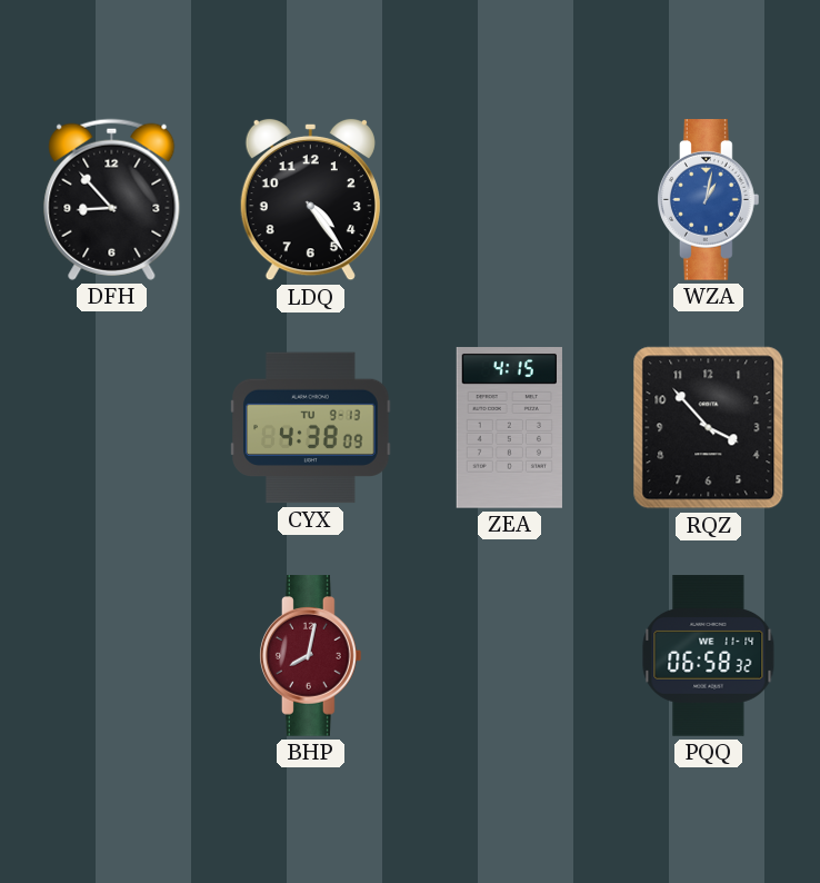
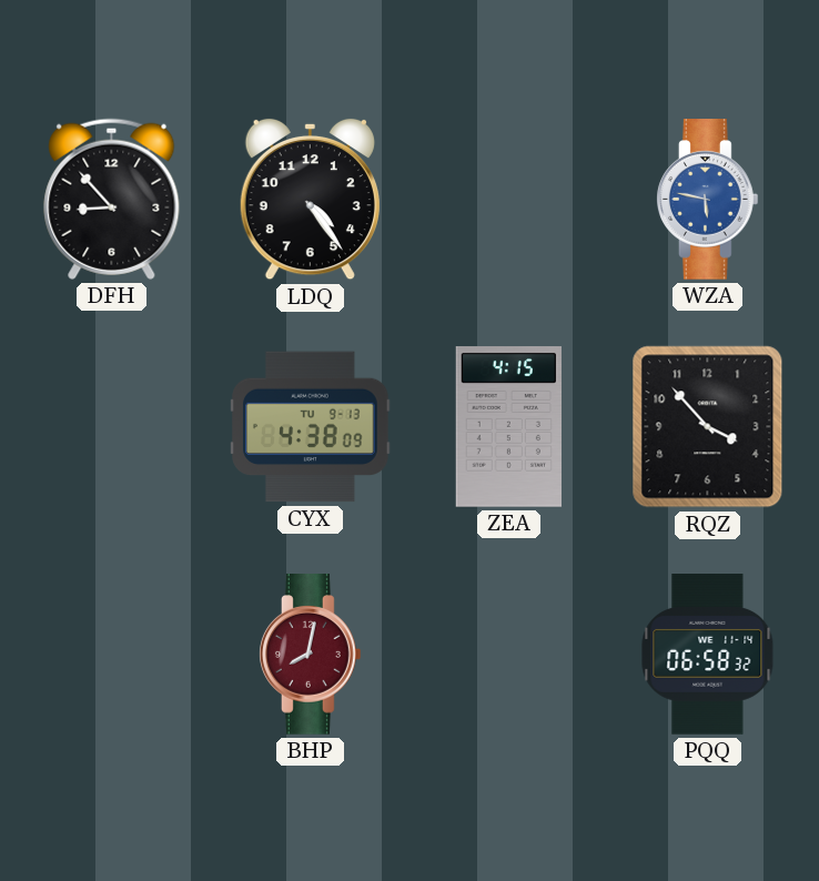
WZA: 1:02 -> 5:47 (708, 200)
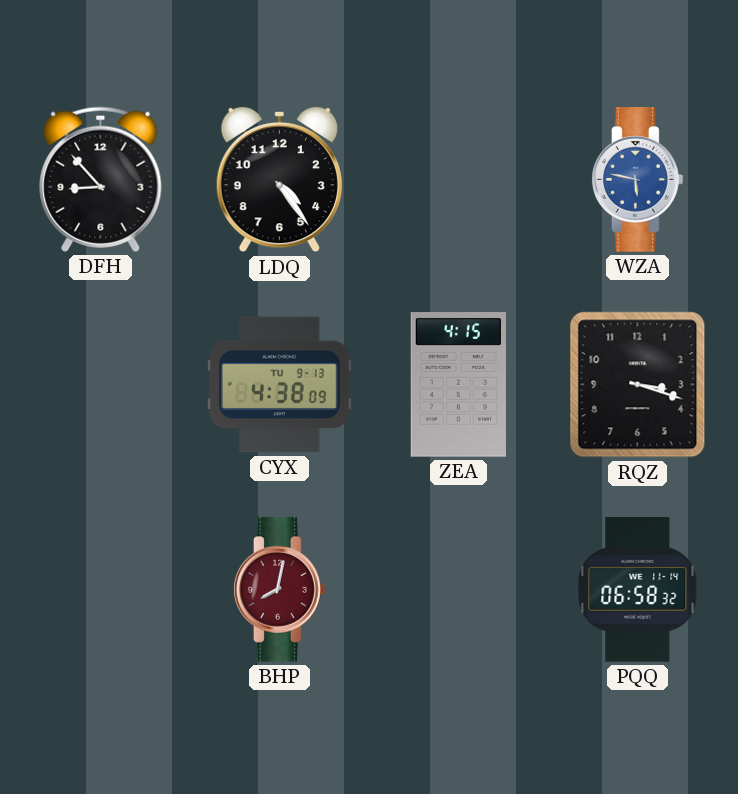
RQZ: 3:53 -> 3:18 (638, 385)
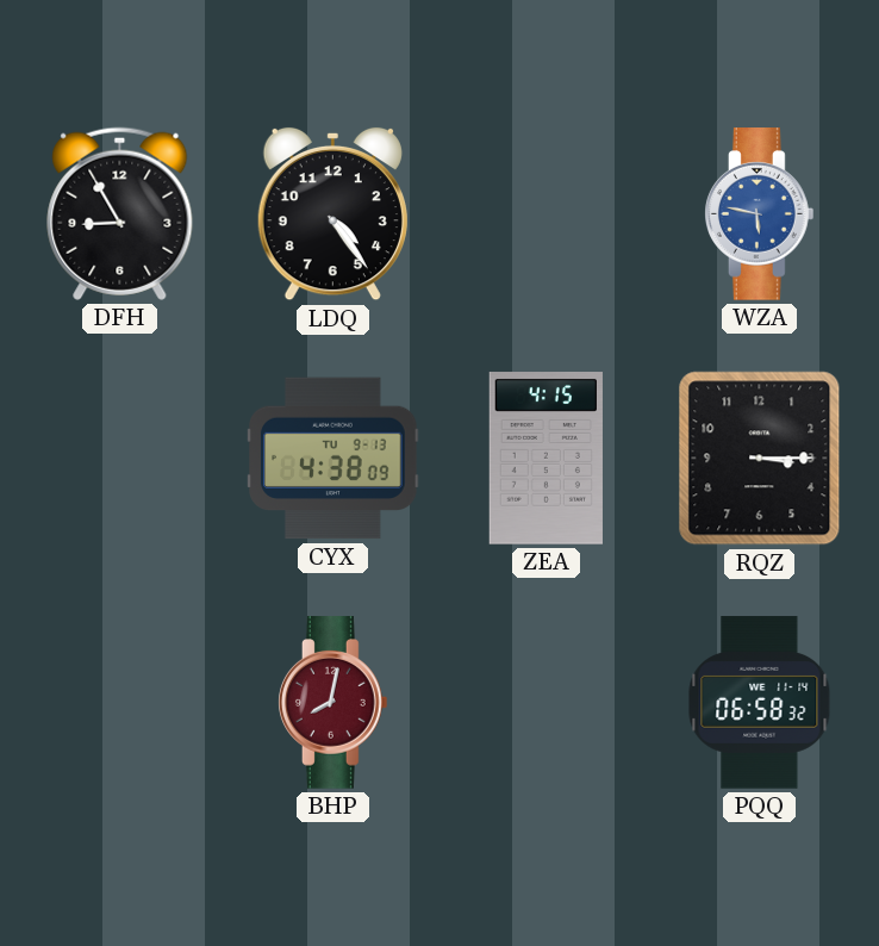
DFH: 8:53 -> 8:55 (120, 213)
RQZ: 3:18 -> 3:15 (760, 459)
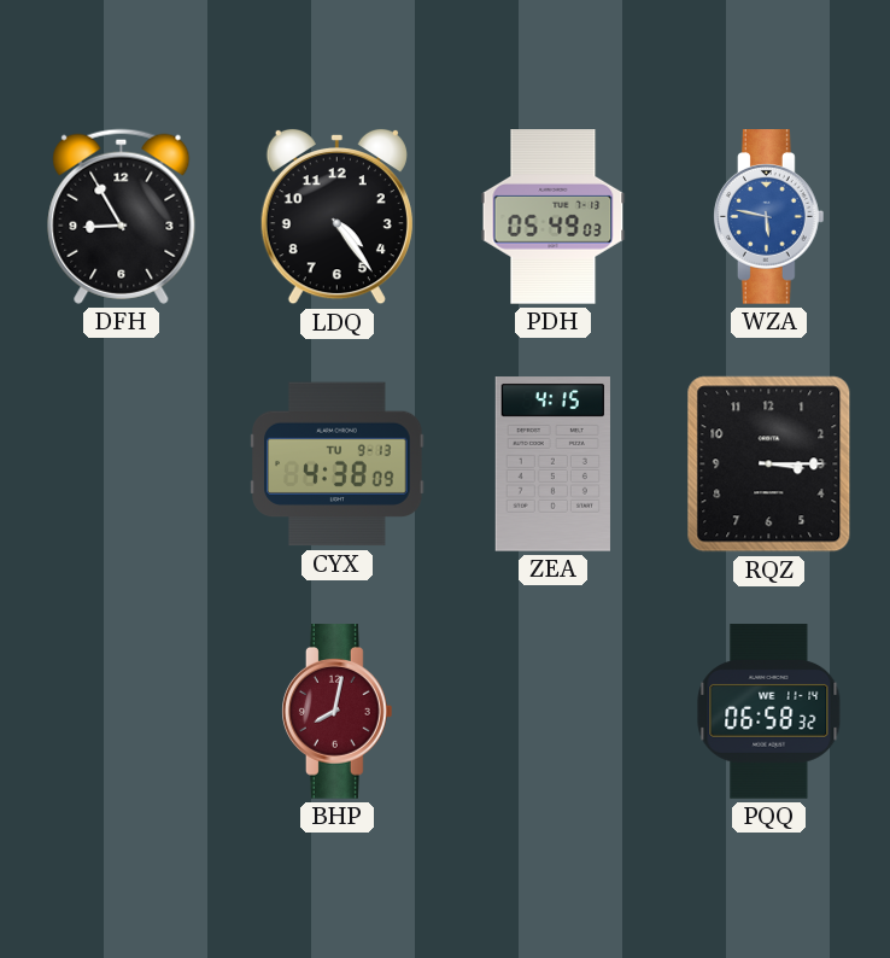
PDH: none -> 05:49 (554, 217)
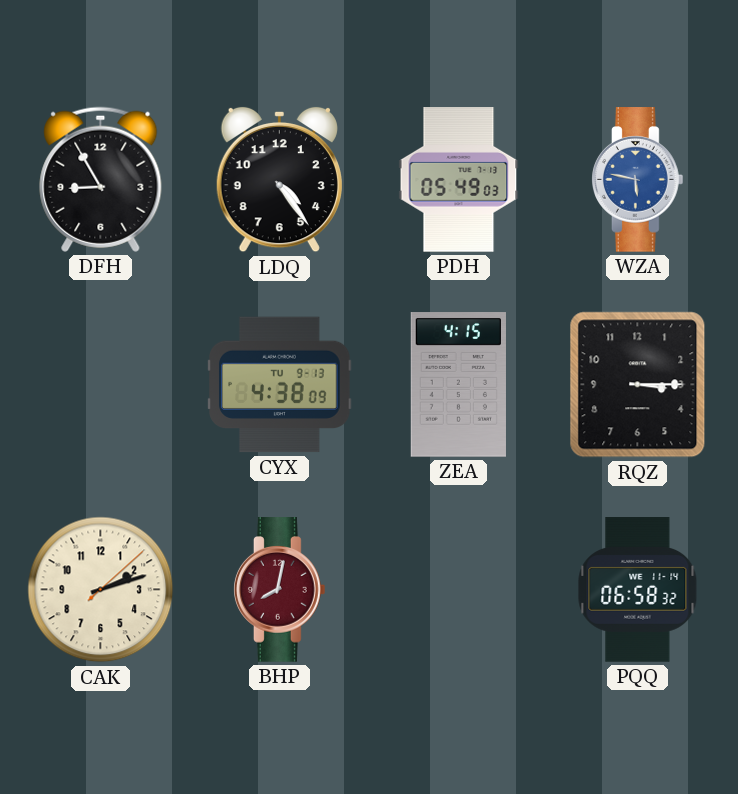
CAK: none -> 2:12 (101, 590)
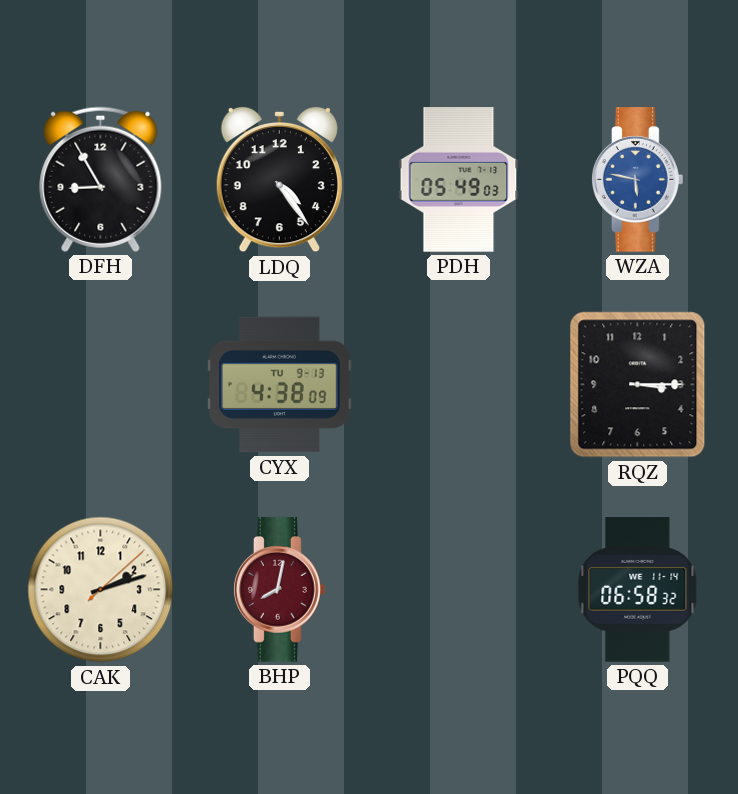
ZEA: 4:15 -> none (458, 385)
